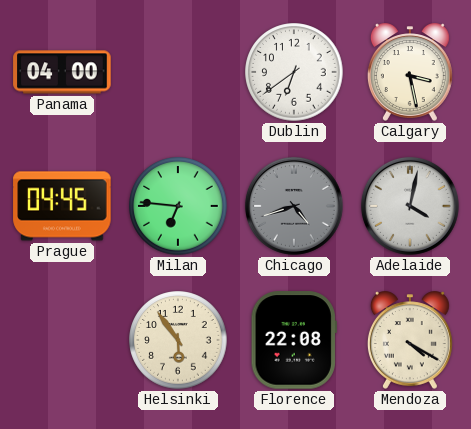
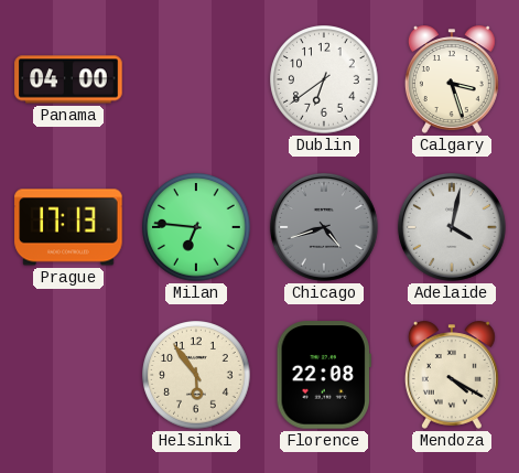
Calgary: 3:28 -> 3:27 (452, 79)
Prague: 04:45 -> 17:13 (68, 227)
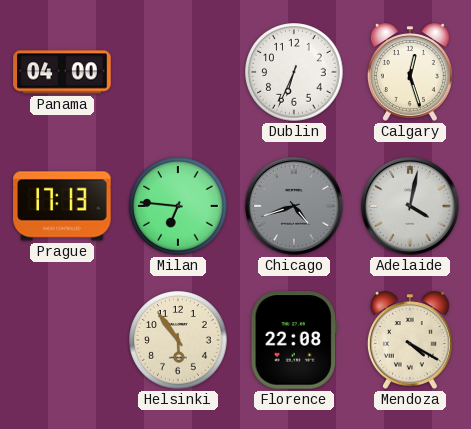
Dublin: 6:39 -> 6:34 (294, 72)
Calgary: 3:27 -> 12:27 (410, 72)
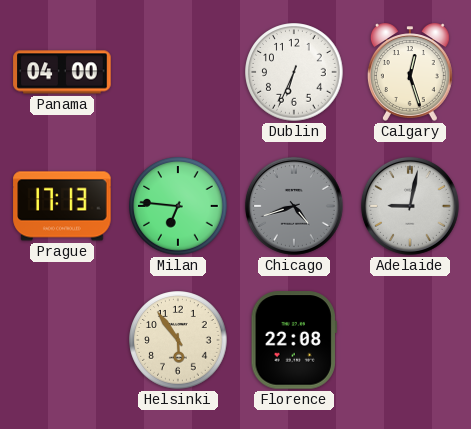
Adelaide: 4:02 -> 9:02 (410, 206)
Mendoza: 4:20 -> none (410, 340)
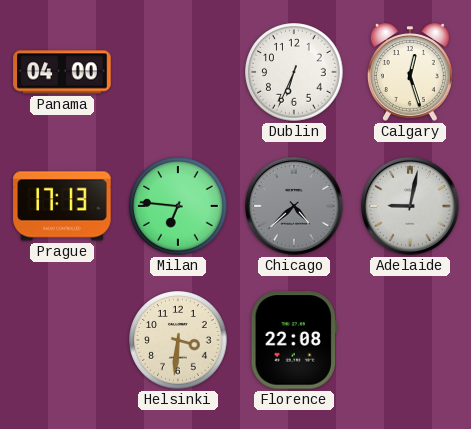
Chicago: 4:42 -> 4:38 (294, 206)
Helsinki: 5:54 -> 3:31 (178, 340)
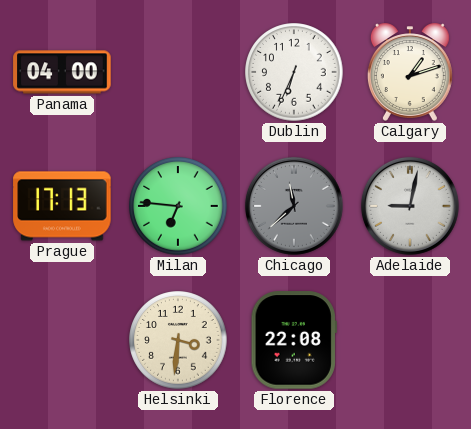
Calgary: 12:27 -> 1:12 (410, 72)
Chicago: 4:38 -> 11:38 (294, 206)
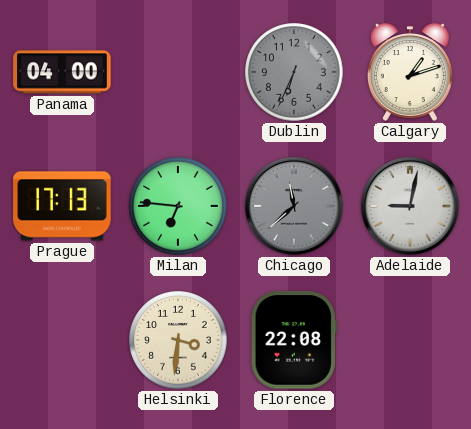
Dublin dial: white -> grey (294, 72)
